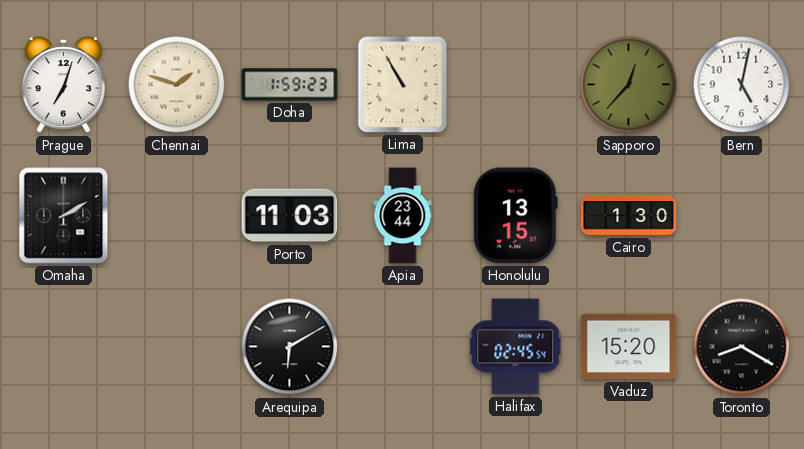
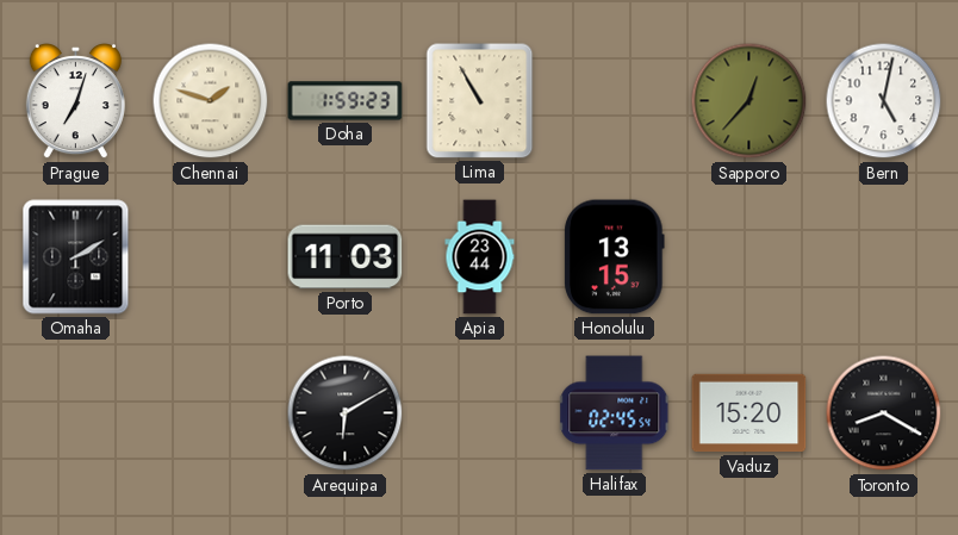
Cairo: 1:30 -> none (629, 216)
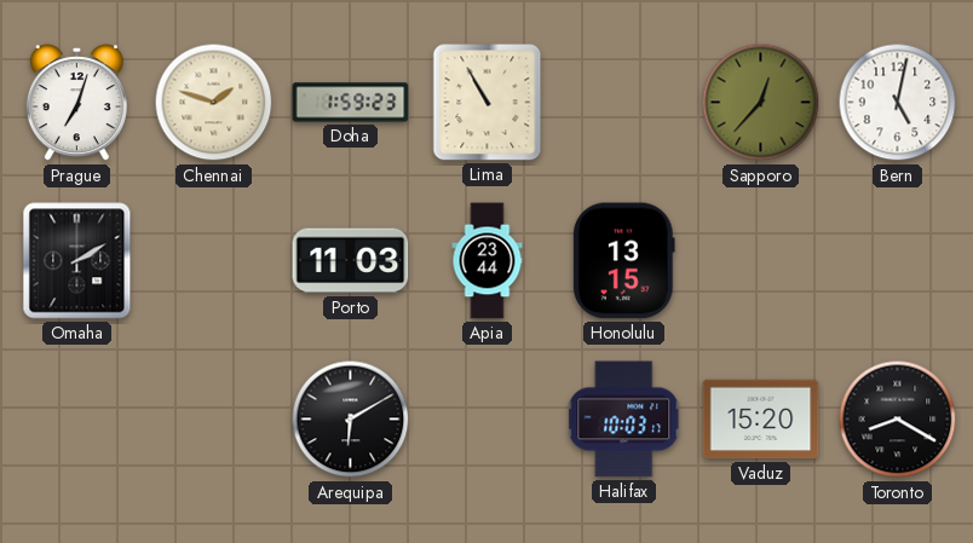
Halifax: 02:45 -> 10:03 (624, 420)
